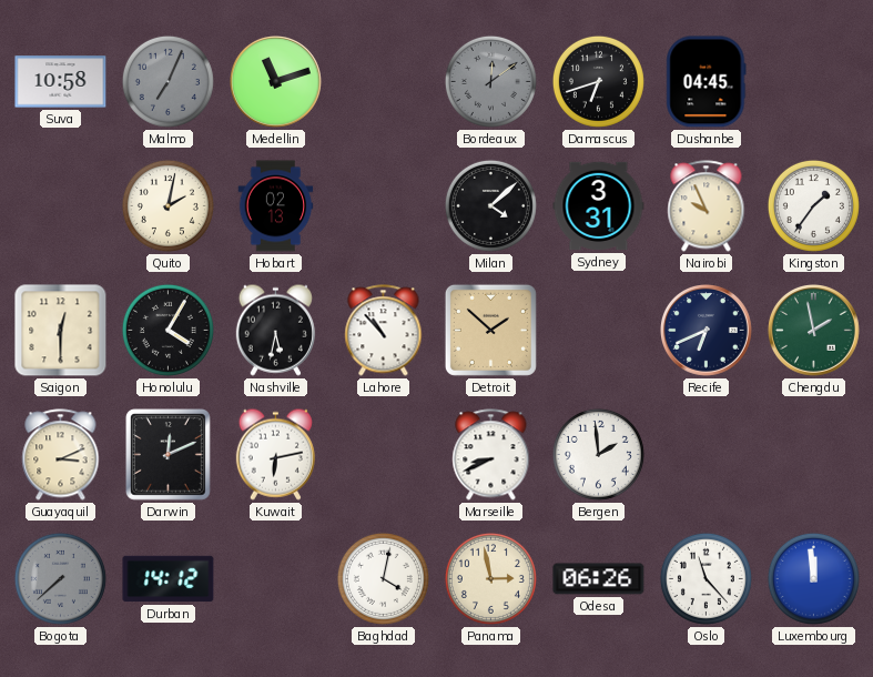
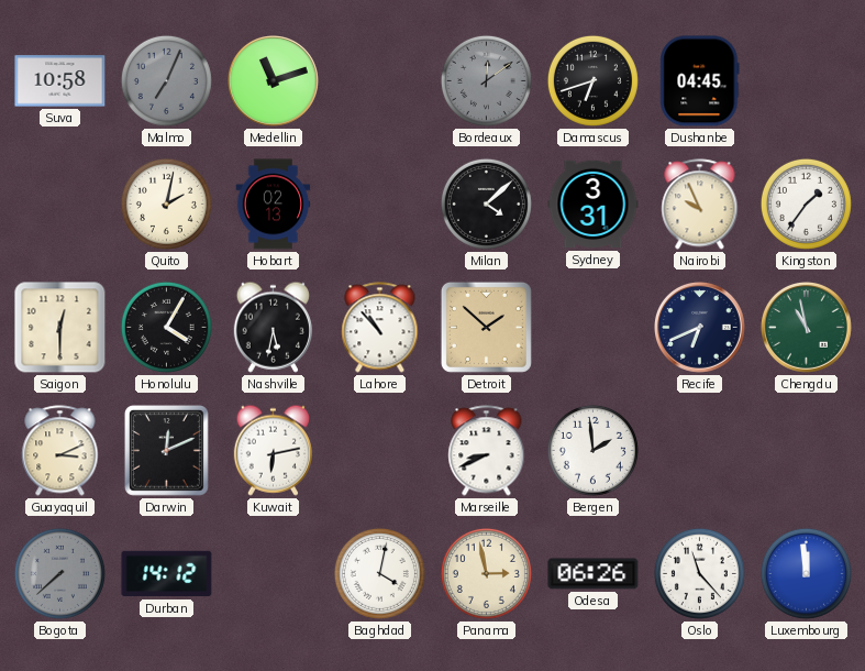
Chengdu: 1:58 -> 10:58 (807, 328)
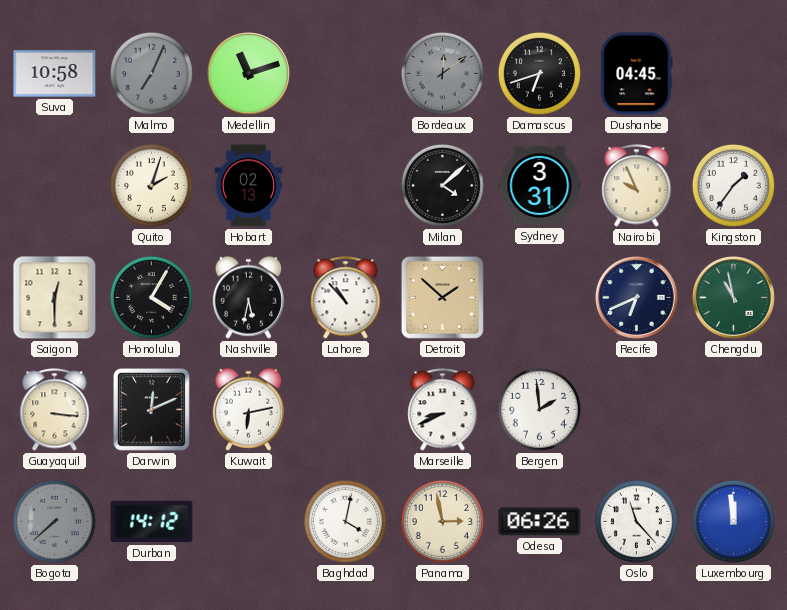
Quito: 2:02 -> 2:03 (151, 185)
Guayaquil: 3:11 -> 3:16 (55, 410)
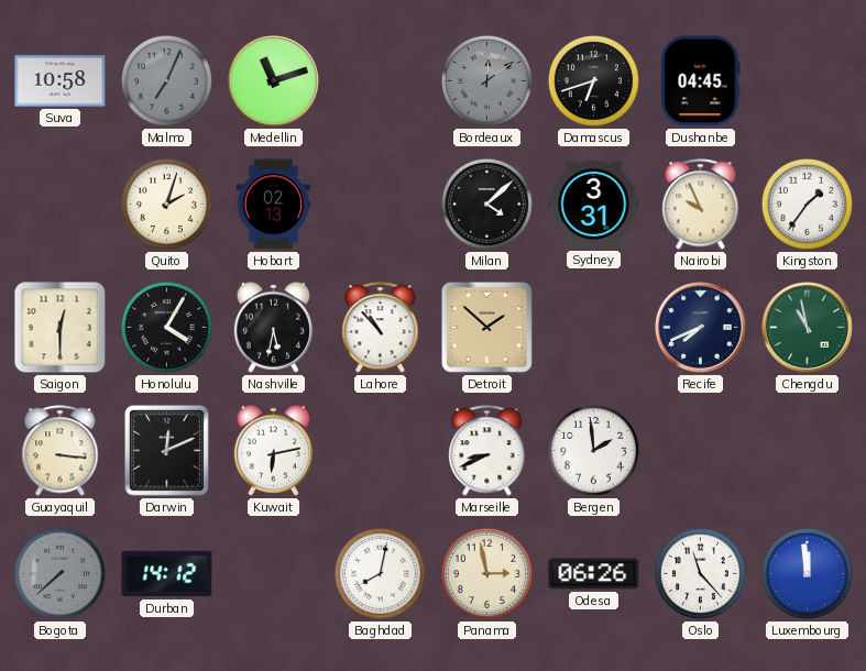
Recife: 6:41 -> 7:41 (701, 328)
Baghdad: 4:02 -> 8:02 (380, 573)
